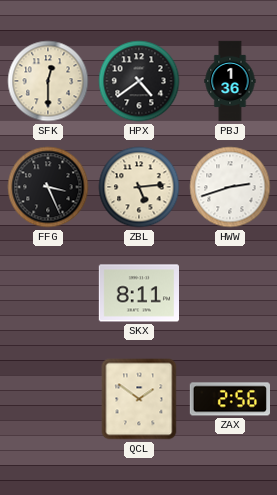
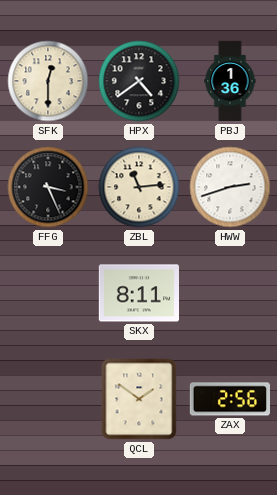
ZBL: 5:14 -> 11:14 (139, 187)
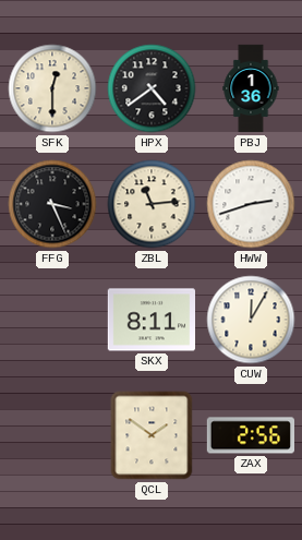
CUW: none -> 12:05 (251, 320)
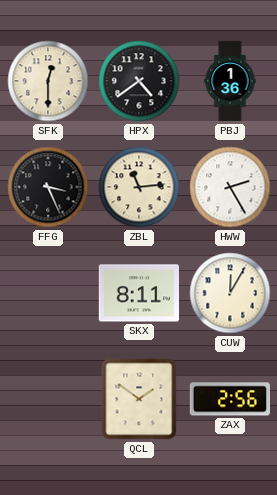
HWW: 2:42 -> 2:25 (230, 187)
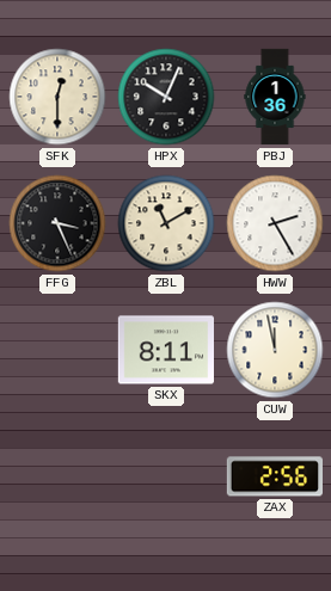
HPX: 4:39 -> 10:04 (166, 97)
ZBL: 11:14 -> 11:10 (166, 223)
CUW: 12:05 -> 11:58 (275, 350)
QCL: 1:51 -> none (139, 399)
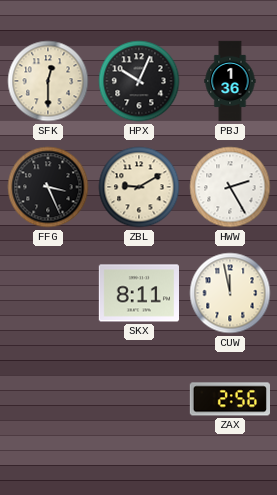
ZBL: 11:10 -> 9:10 (139, 187)
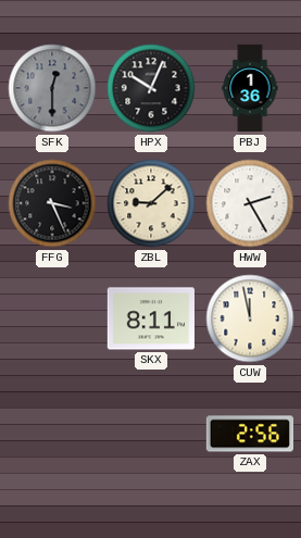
SFK dial: cream -> grey (52, 88)
ZBL: 9:10 -> 9:08 (151, 203)
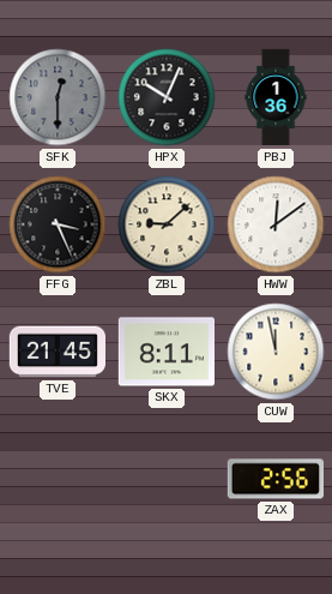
HWW: 2:25 -> 12:09 (276, 224)
TVE: none -> 21:45 (56, 352)
